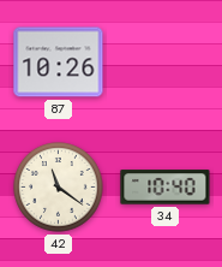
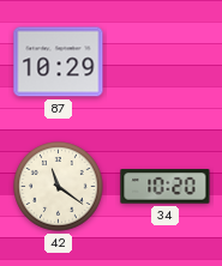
87: 10:26 -> 10:29 (59, 62)
34: 10:40 -> 10:20 (166, 187)
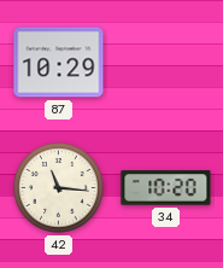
42: 11:21 -> 11:16 (59, 188)
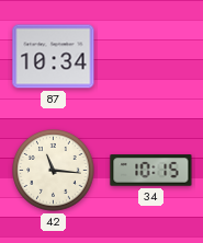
87: 10:29 -> 10:34 (54, 57)
34: 10:20 -> 10:15 (151, 171)
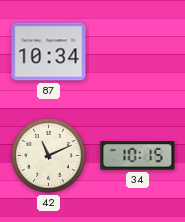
42: 11:16 -> 11:11 (49, 156)
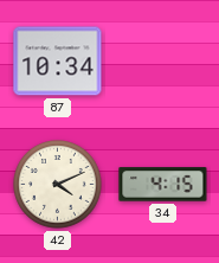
42: 11:11 -> 4:11 (58, 185)
34: 10:15 -> 4:15 (163, 185)
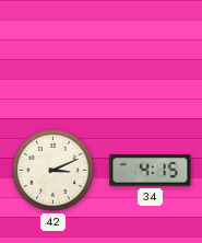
87: 10:34 -> none (58, 62)
42: 4:11 -> 3:11 (54, 171)
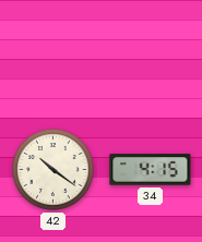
42: 3:11 -> 10:21 (54, 170)
